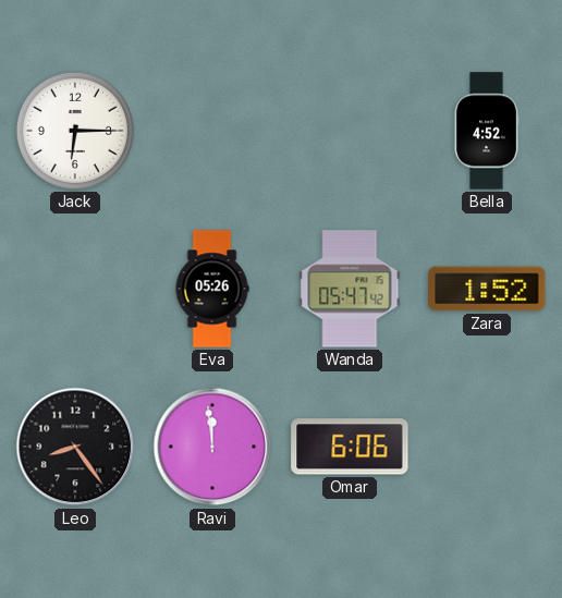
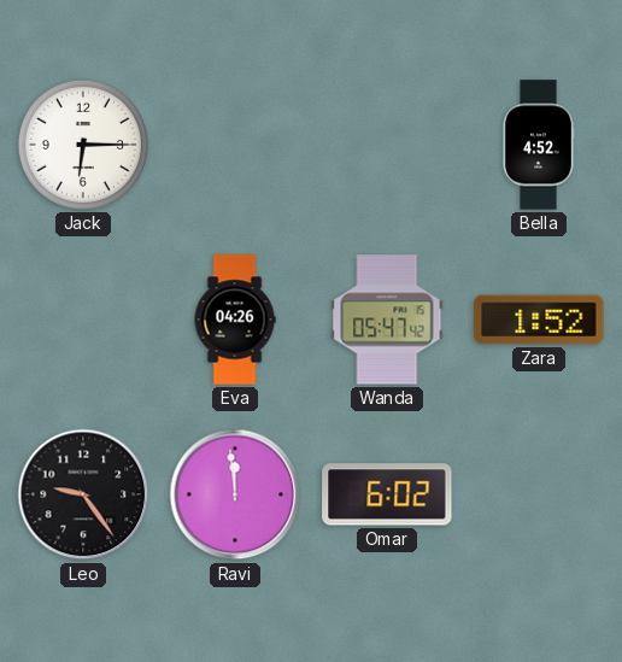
Eva: 05:26 -> 04:26 (235, 320)
Leo: 8:24 -> 9:24 (83, 494)
Omar: 6:06 -> 6:02 (387, 494)
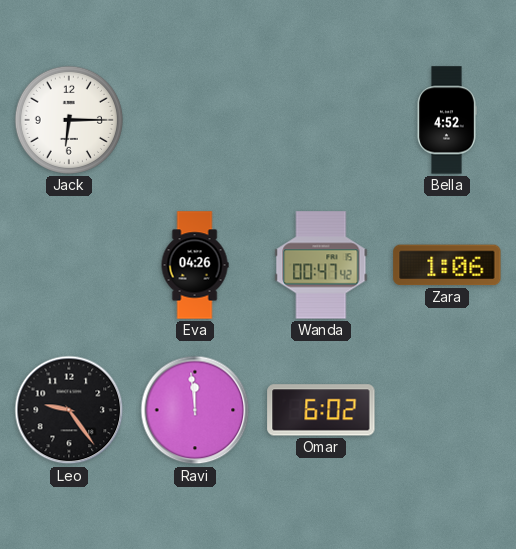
Wanda: 05:47 -> 00:47 (321, 265)
Zara: 1:52 -> 1:06 (447, 265)
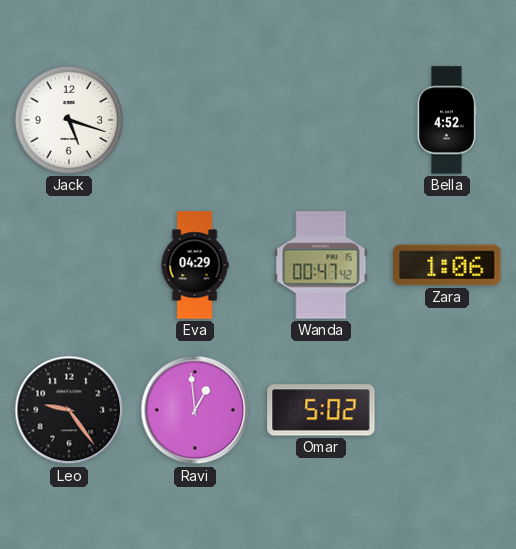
Jack: 6:15 -> 5:18 (69, 120)
Eva: 04:26 -> 04:29 (195, 265)
Ravi: 11:59 -> 12:59 (195, 410)
Omar: 6:02 -> 5:02 (321, 410)
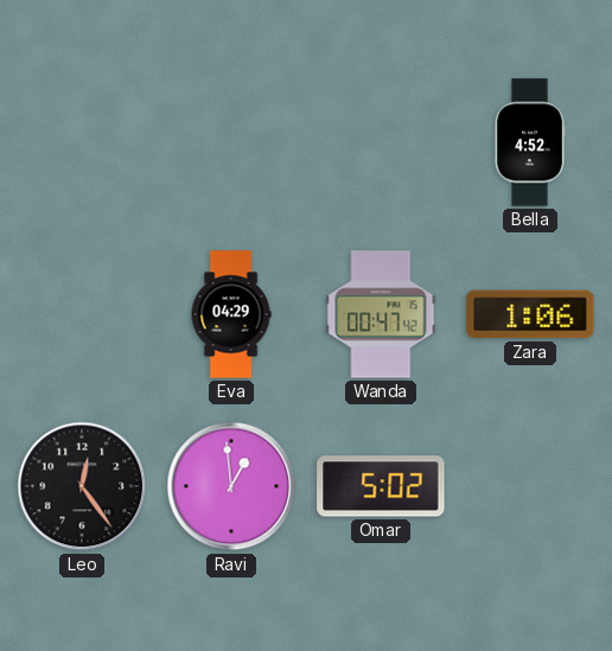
Jack: 5:18 -> none (69, 120)
Leo: 9:24 -> 12:24 (82, 486)
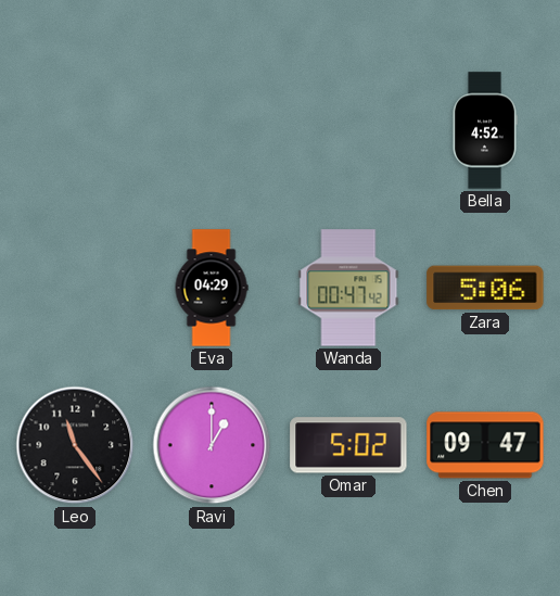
Zara: 1:06 -> 5:06 (485, 288)
Leo: 12:24 -> 11:24 (75, 445)
Ravi: 12:59 -> 1:00 (212, 445)
Chen: none -> 09:47 (485, 445)
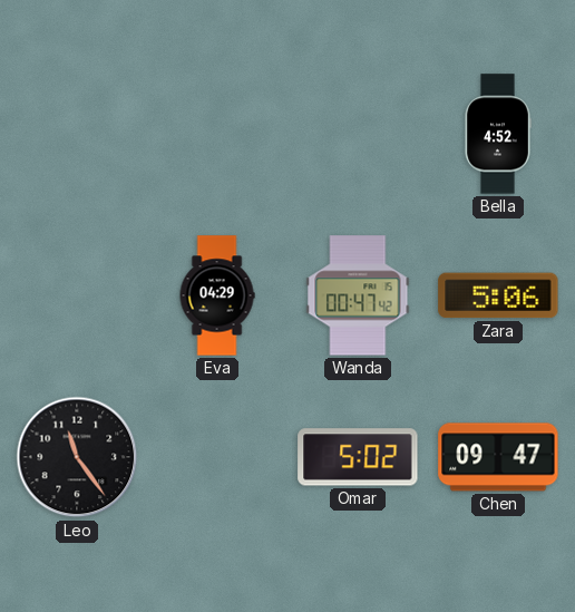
Ravi: 1:00 -> none (212, 445)
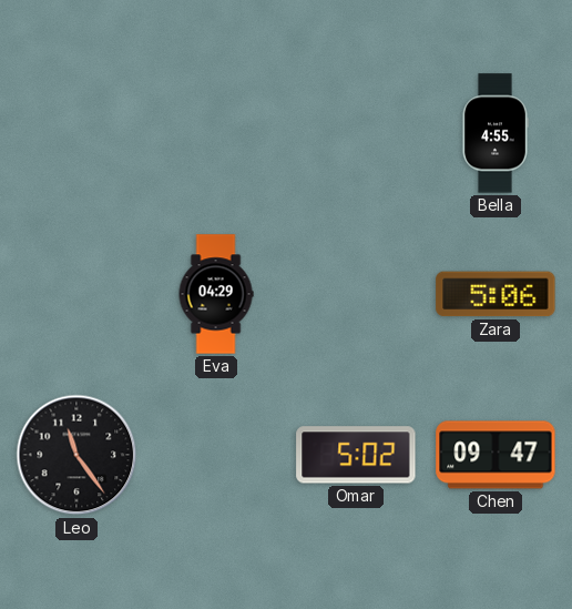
Bella: 4:52 -> 4:55 (496, 133)
Wanda: 00:47 -> none (358, 295)
